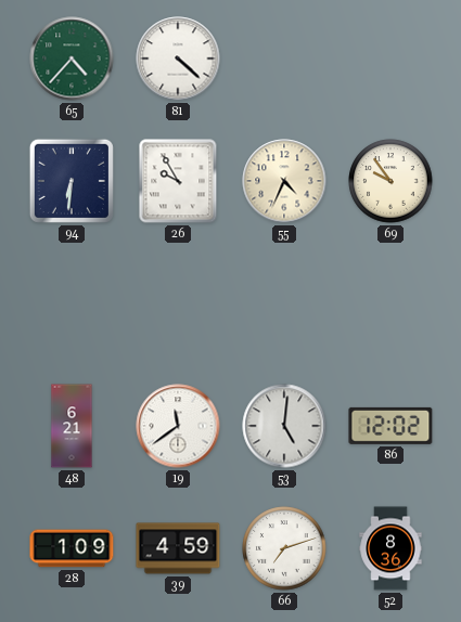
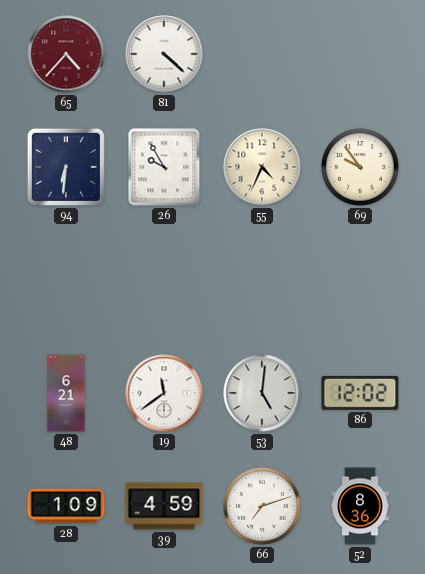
65 dial: green -> burgundy (66, 54)
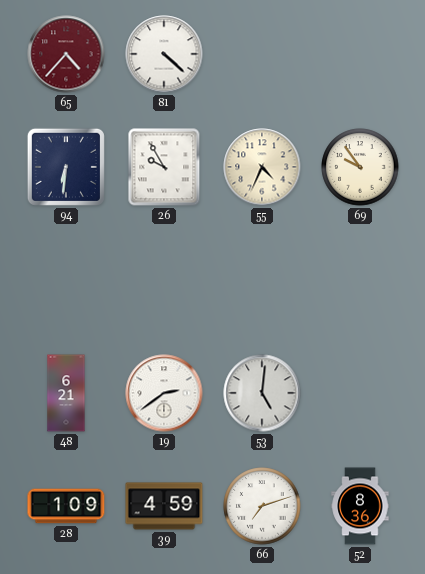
19: 11:39 -> 2:39 (164, 393)
86: 12:02 -> none (360, 393)
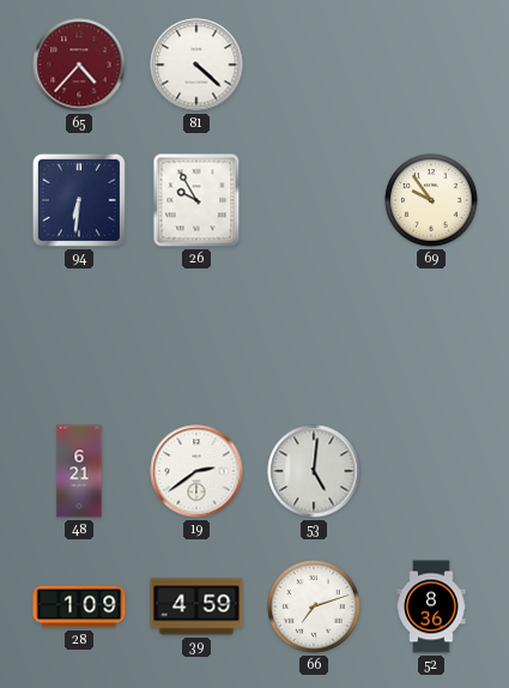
55: 4:34 -> none (262, 167)
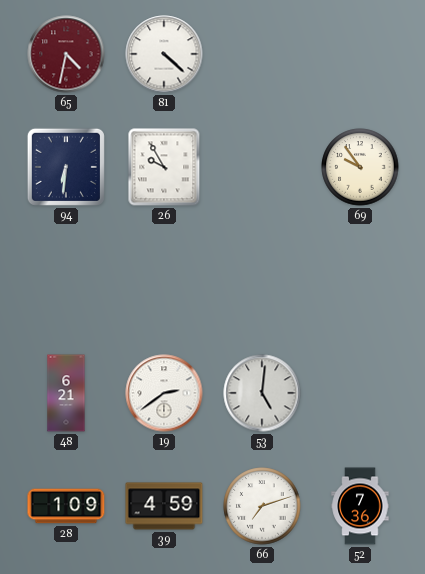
65: 4:37 -> 4:32 (66, 54)
52: 8:36 -> 7:36 (360, 506)
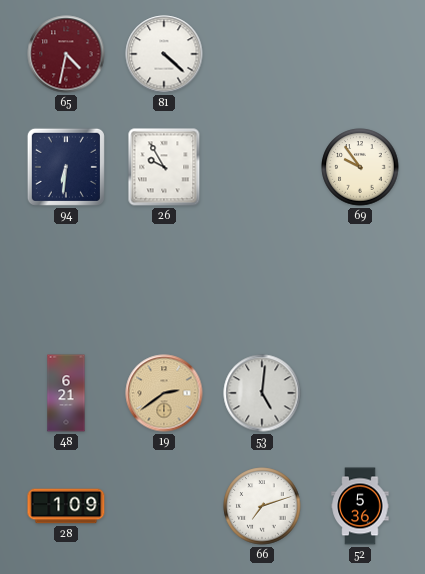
19 dial: white -> champagne (164, 393)
39: 4:59 -> none (164, 506)
52: 7:36 -> 5:36 (360, 506)
